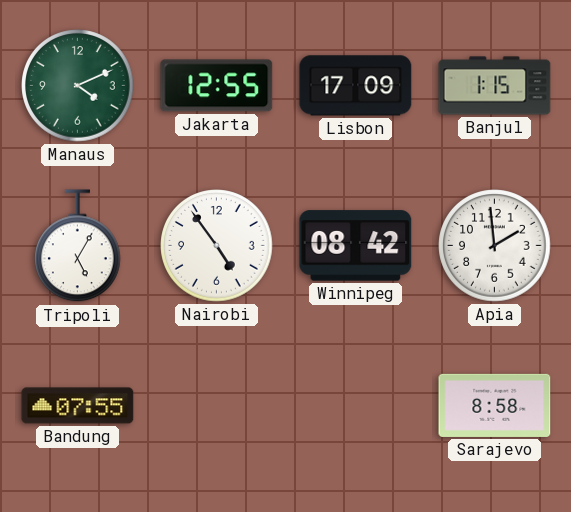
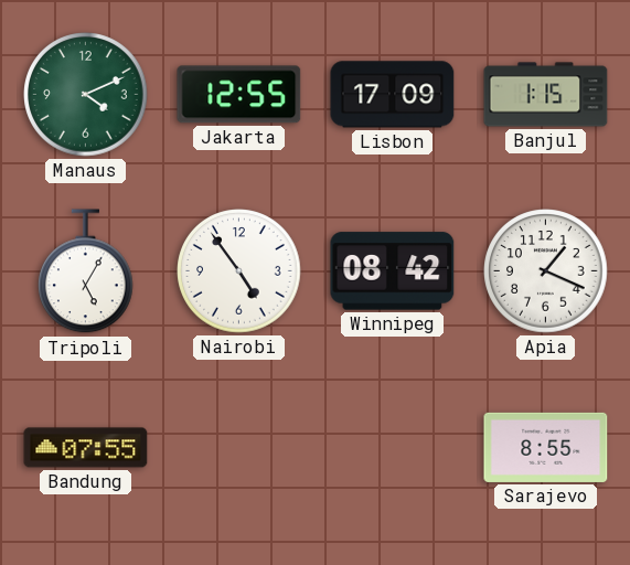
Apia: 1:59 -> 1:19 (546, 271)
Sarajevo: 8:58 -> 8:55 (546, 447)
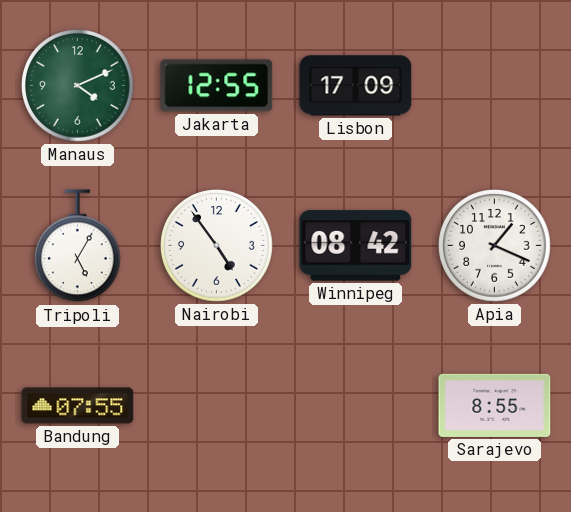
Banjul: 1:15 -> none (546, 95)
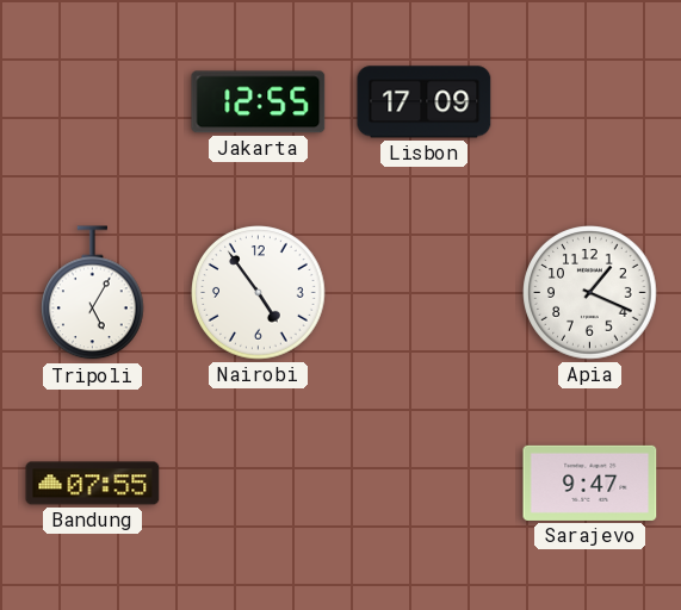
Manaus: 4:11 -> none (78, 86)
Winnipeg: 08:42 -> none (356, 246)
Sarajevo: 8:55 -> 9:47 (590, 483)
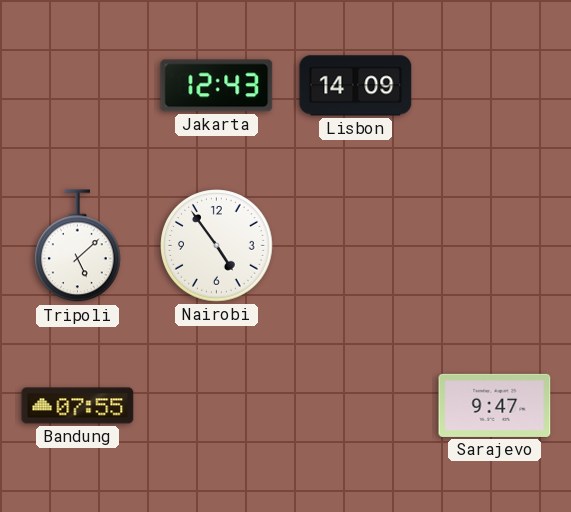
Jakarta: 12:55 -> 12:43 (217, 86)
Lisbon: 17:09 -> 14:09 (356, 86)
Tripoli: 5:05 -> 5:08 (78, 246)
Apia: 1:19 -> none (590, 293)
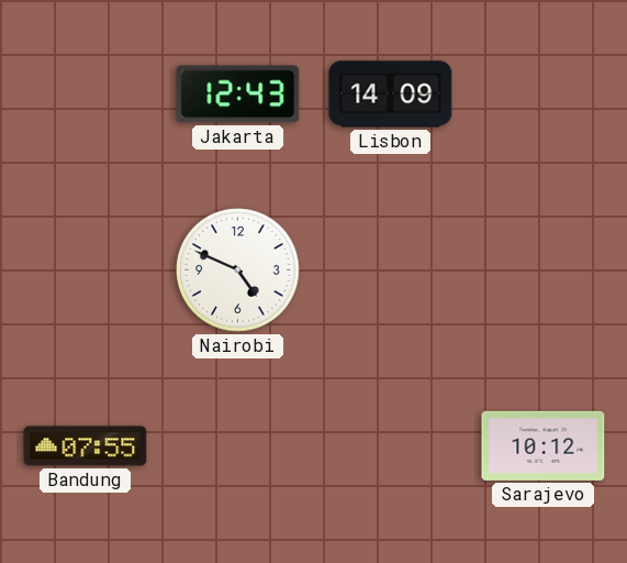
Tripoli: 5:08 -> none (78, 246)
Nairobi: 4:54 -> 4:49 (238, 271)
Sarajevo: 9:47 -> 10:12 (544, 445)
